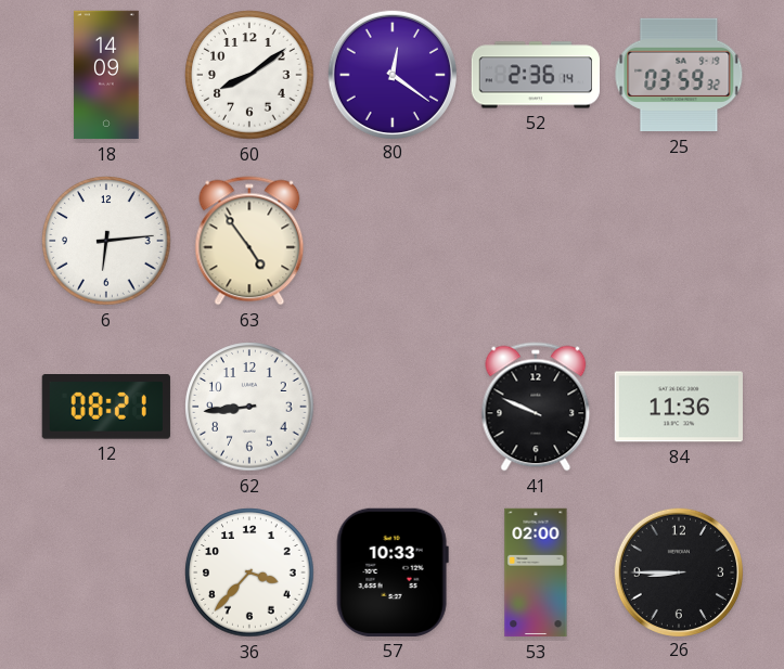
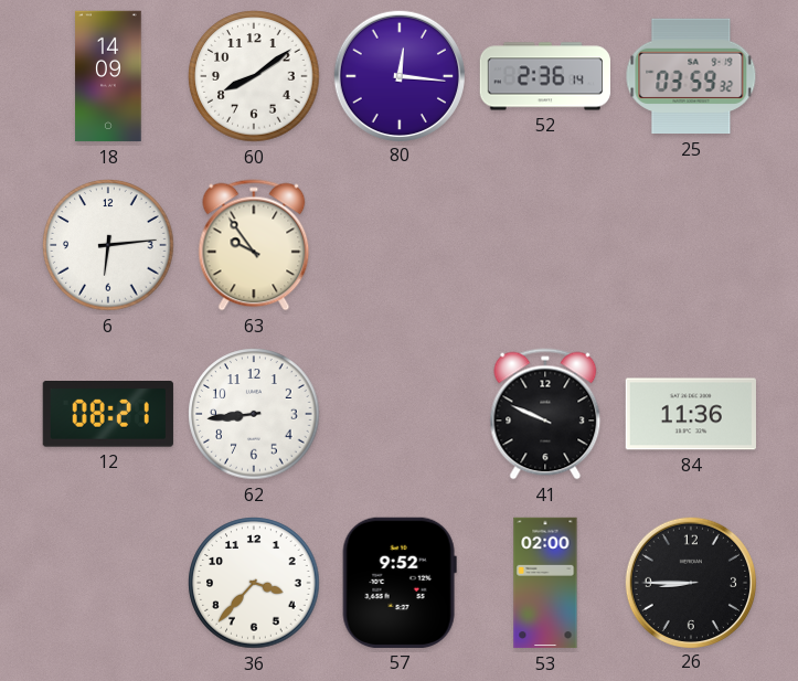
80: 12:21 -> 12:16 (398, 75)
63: 4:54 -> 9:54 (254, 245)
57: 10:33 -> 9:52 (400, 583)
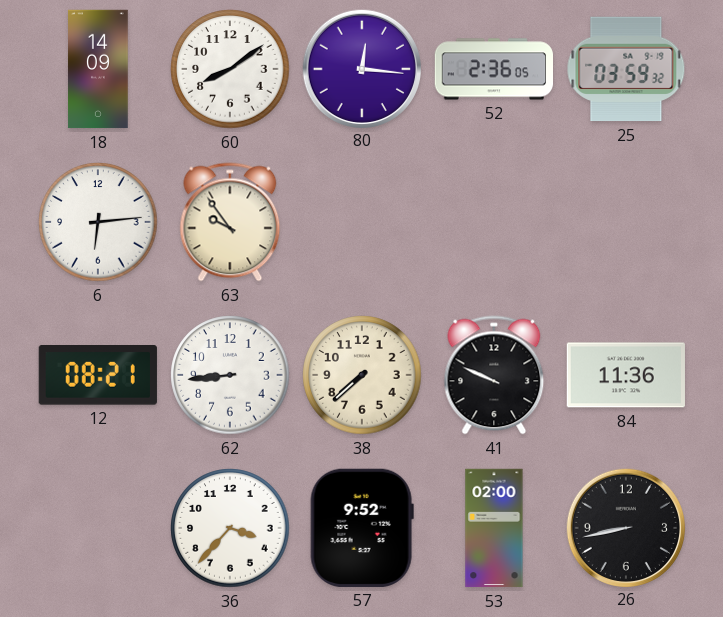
52: 2:36:14 -> 2:36:05 (493, 69)
38: none -> 7:38 (362, 375)
26: 8:45 -> 8:43 (625, 527)
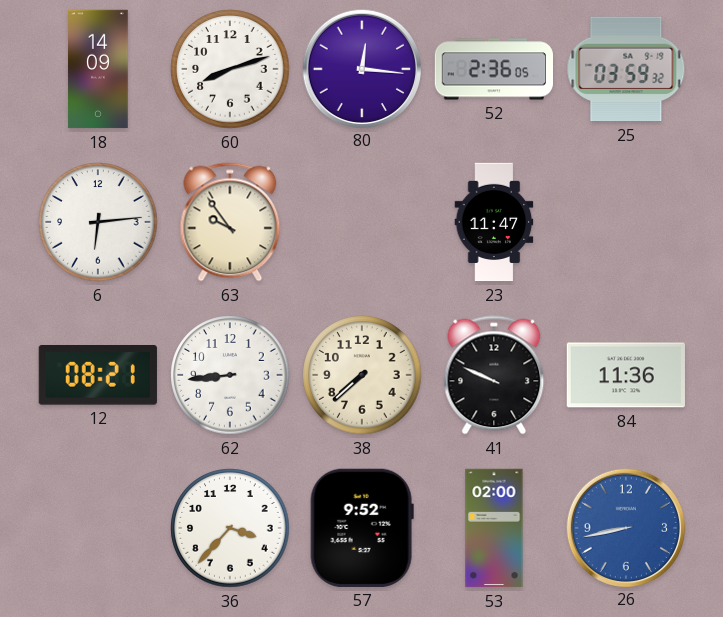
60: 8:09 -> 8:12 (230, 69)
23: none -> 11:47 (494, 222)
26 dial: black -> blue (625, 527)
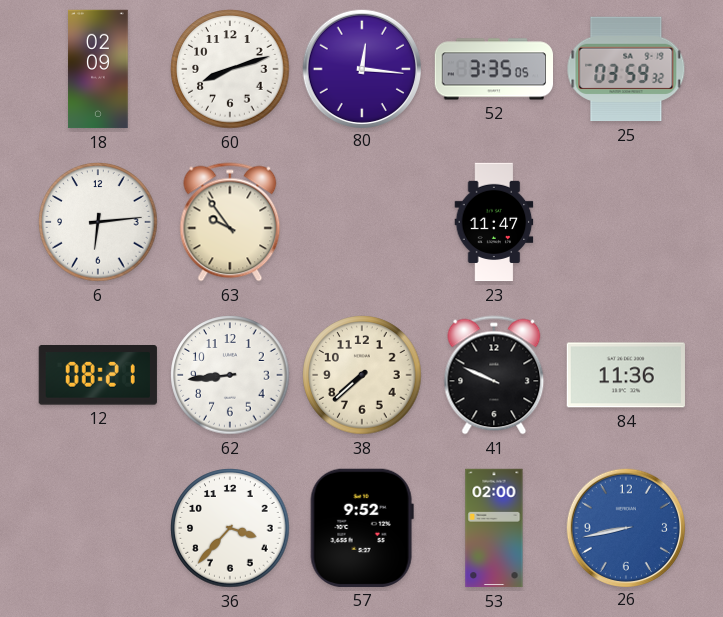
18: 14:09 -> 02:09 (98, 69)
52: 2:36 -> 3:35 (493, 69)
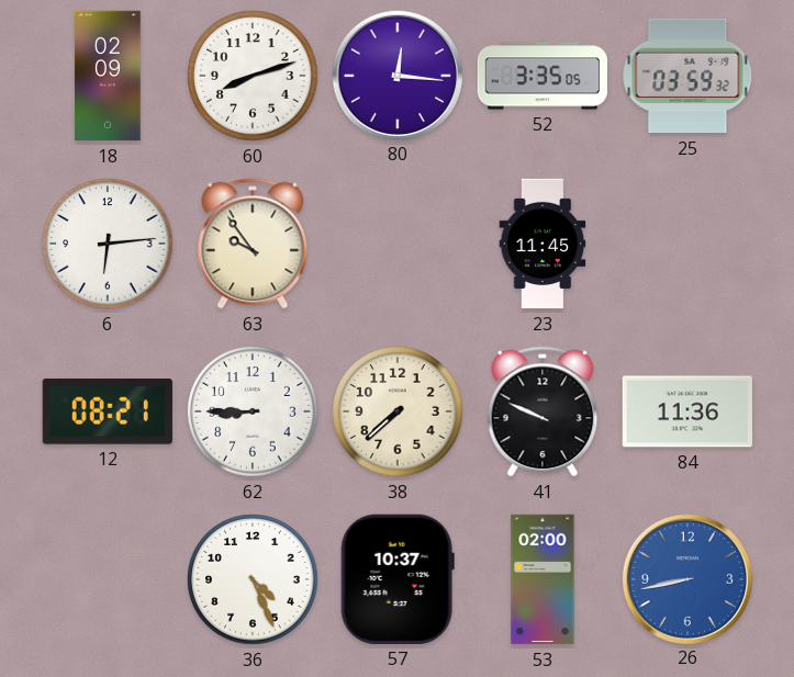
23: 11:47 -> 11:45 (543, 244)
62: 8:44 -> 8:45 (253, 411)
36: 3:37 -> 4:26 (253, 579)
57: 9:52 -> 10:37 (398, 579)
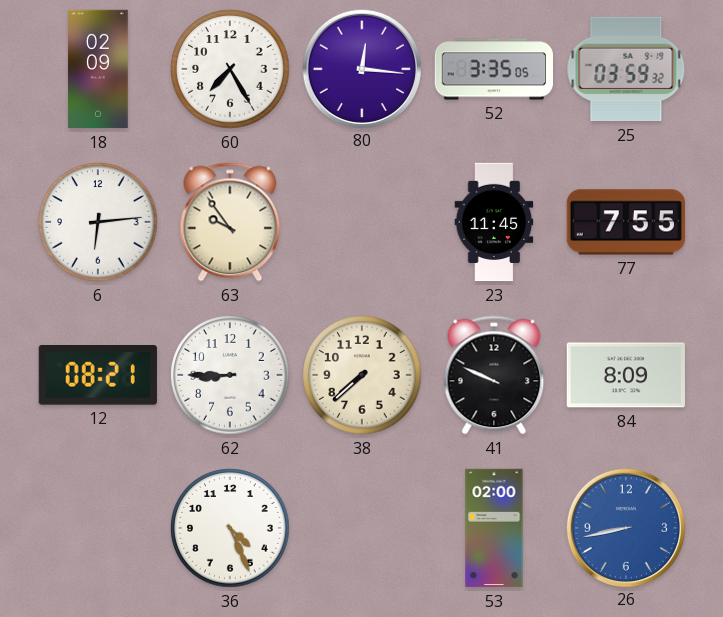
60: 8:12 -> 7:25 (230, 69)
77: none -> 7:55 (625, 222)
84: 11:36 -> 8:09 (626, 375)
57: 10:37 -> none (398, 579)
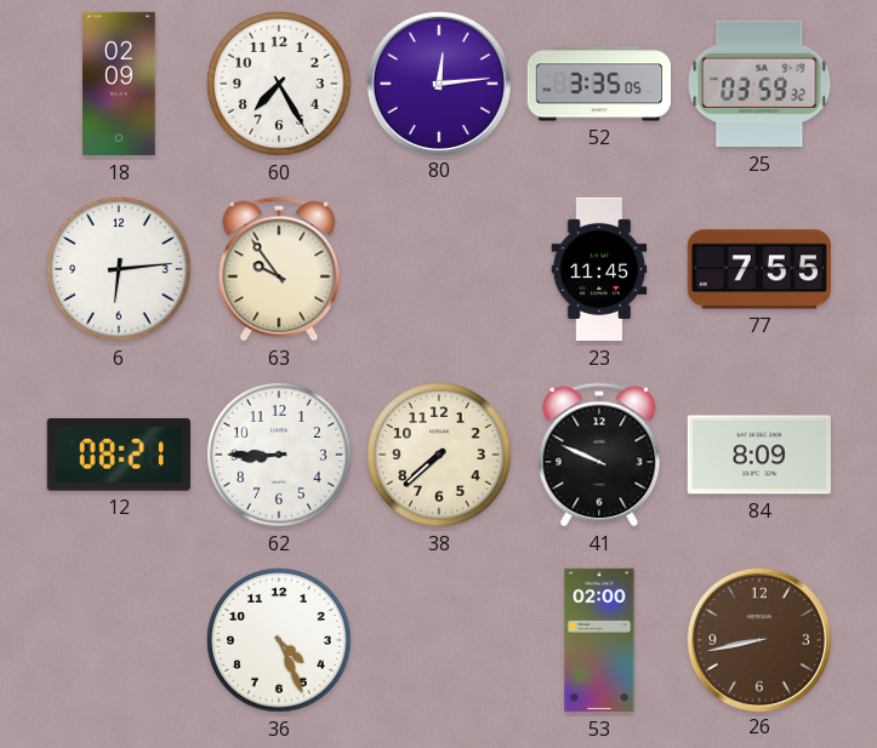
80: 12:16 -> 12:14 (438, 82)
26 dial: blue -> brown (758, 639)
